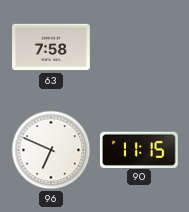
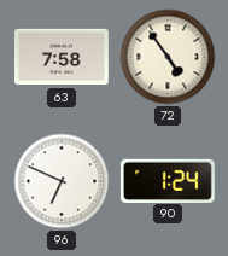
72: none -> 4:54 (168, 57)
90: 11:15 -> 1:24 (168, 180)
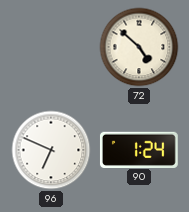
63: 7:58 -> none (63, 57)
72: 4:54 -> 4:52 (139, 47)
